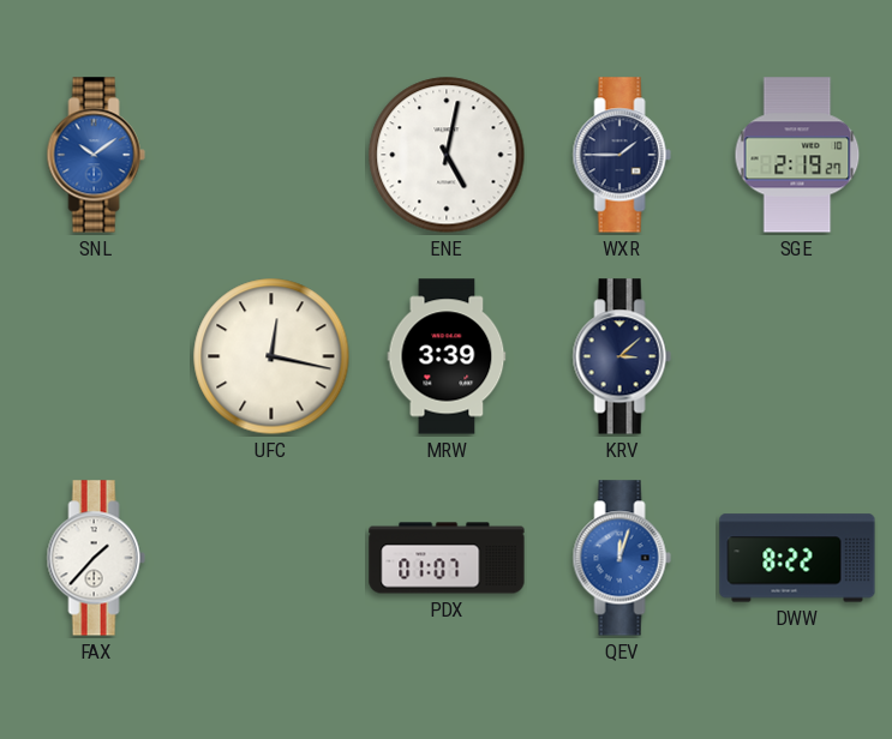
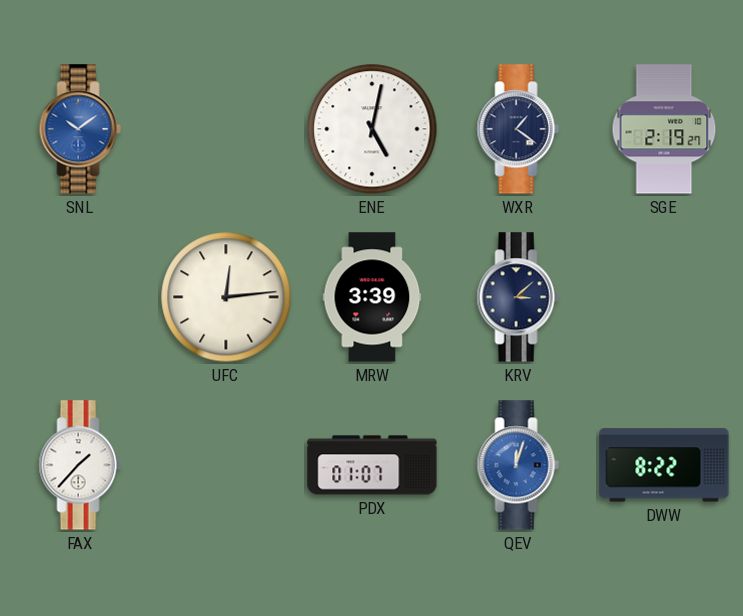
WXR: 1:45 -> 1:21 (518, 129)
UFC: 12:17 -> 12:14 (226, 297)
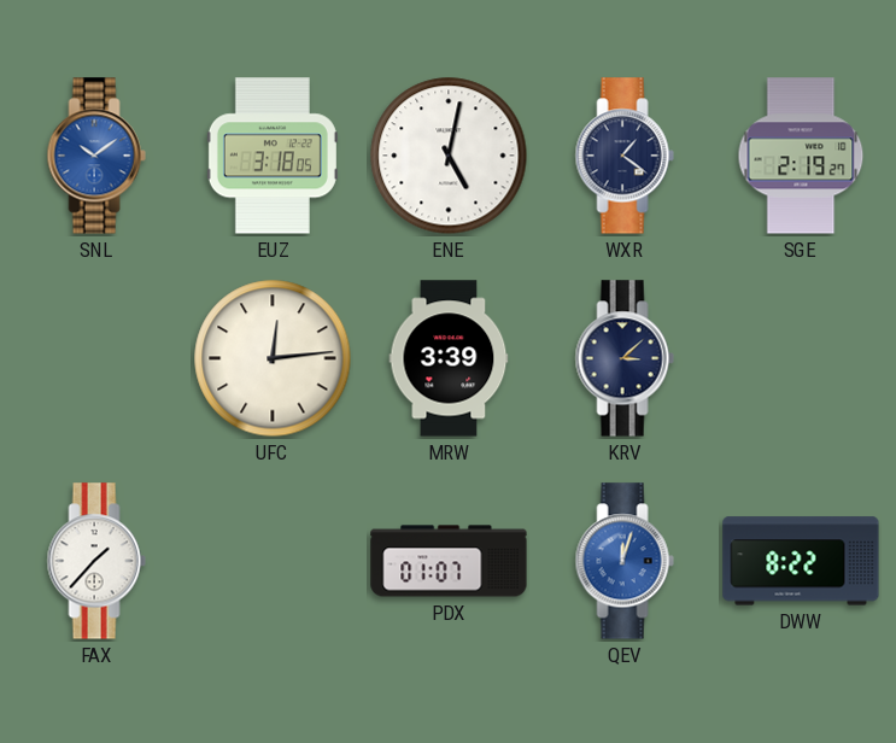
EUZ: none -> 3:18 (273, 156)
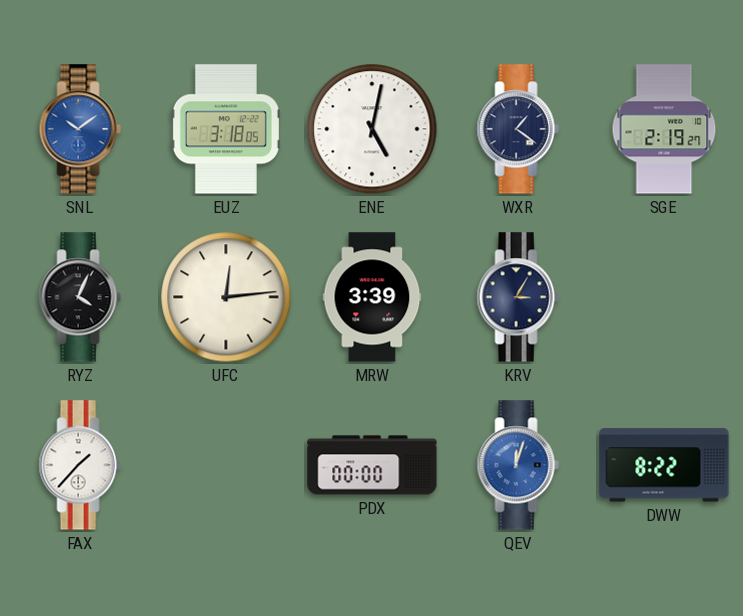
RYZ: none -> 4:04 (80, 297)
KRV: 3:08 -> 3:05 (518, 297)
PDX: 01:07 -> 00:00 (372, 465)
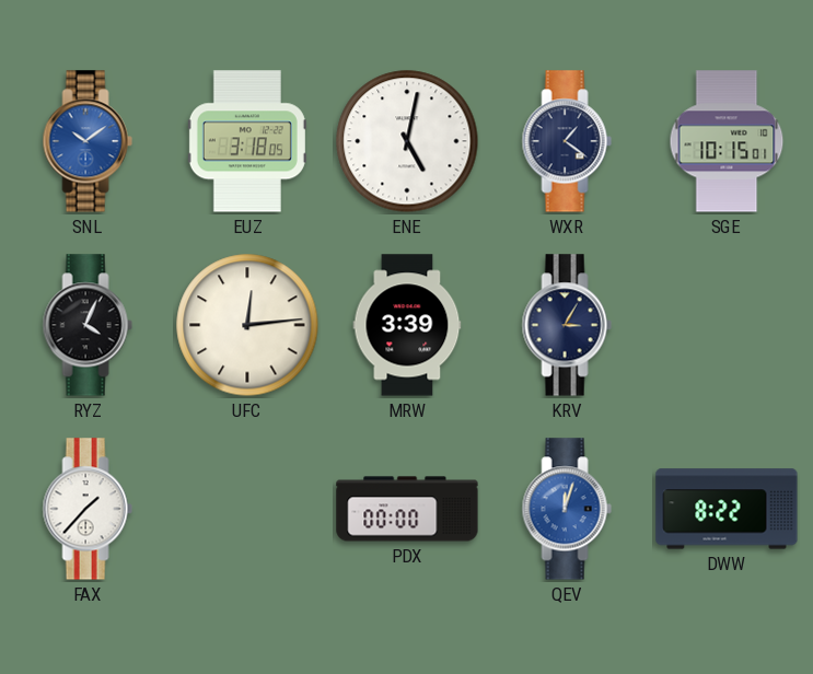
SGE: 2:19 -> 10:15 (727, 141)
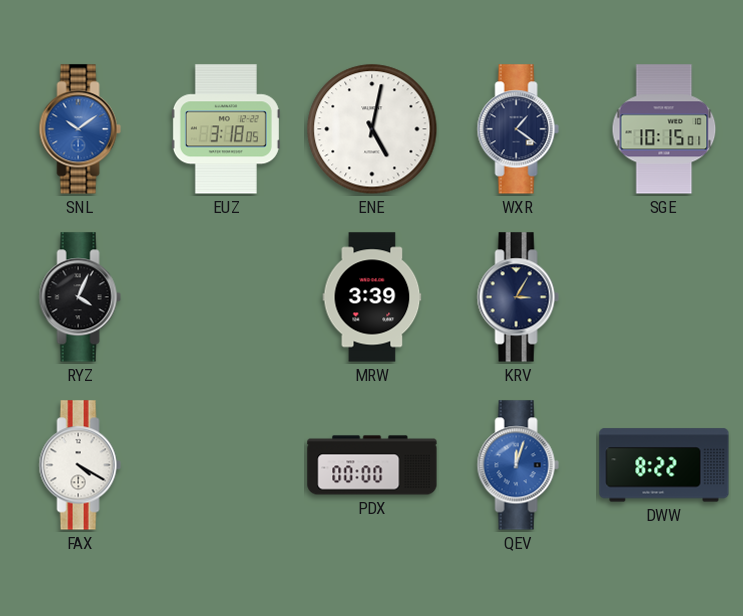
UFC: 12:14 -> none (247, 325)
FAX: 1:37 -> 4:20 (80, 465)
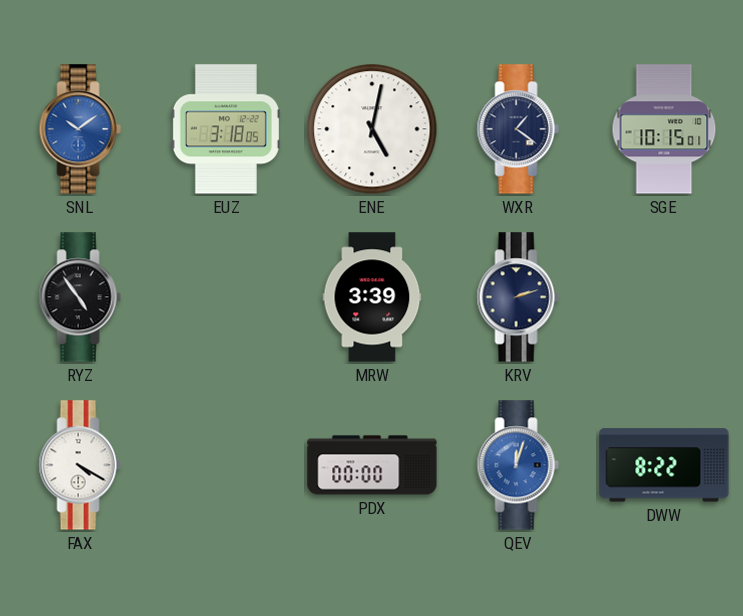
RYZ: 4:04 -> 4:54 (80, 297)
KRV: 3:05 -> 2:12 (518, 297)
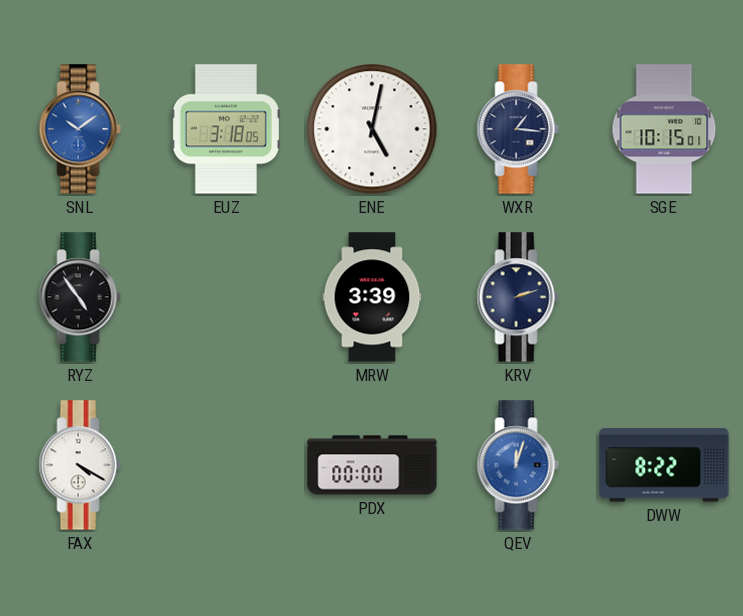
WXR: 1:21 -> 1:16 (518, 129)
